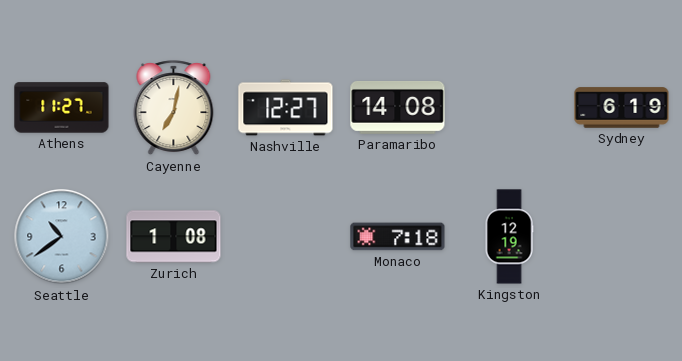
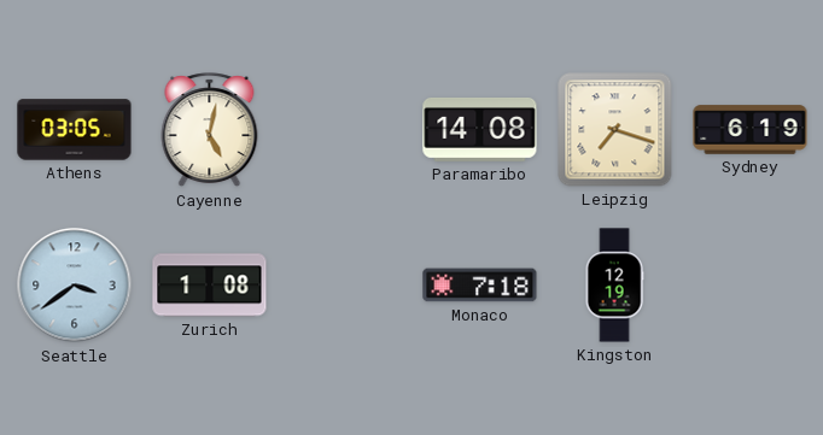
Athens: 11:27 -> 03:05 (75, 130)
Cayenne: 7:02 -> 5:02 (210, 130)
Nashville: 12:27 -> none (286, 108)
Leipzig: none -> 7:18 (615, 130)
Seattle: 10:39 -> 3:39 (75, 286)
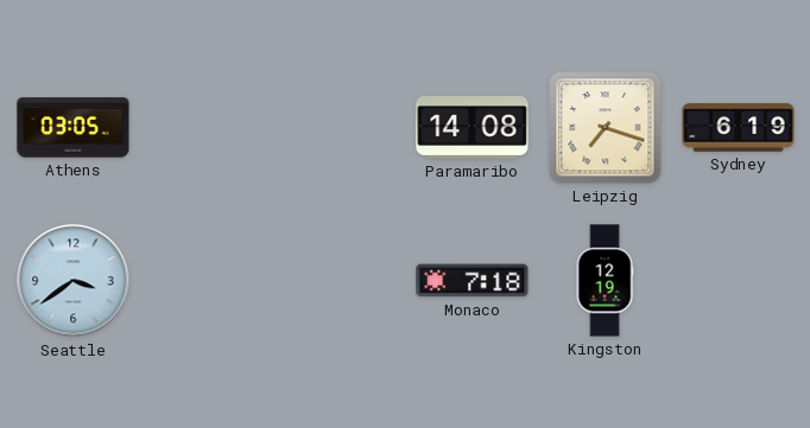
Cayenne: 5:02 -> none (210, 130)
Zurich: 1:08 -> none (210, 286)
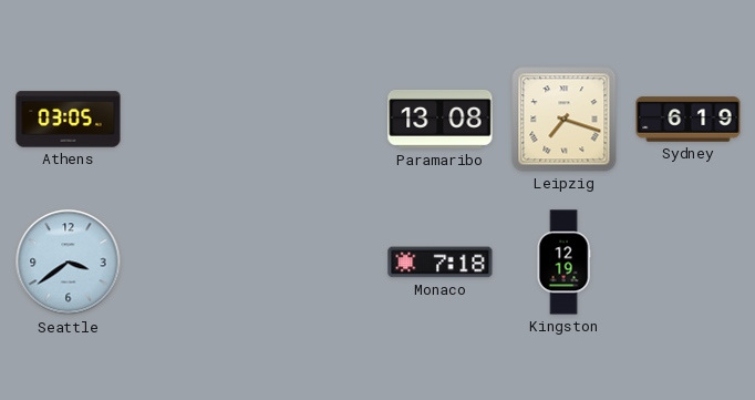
Paramaribo: 14:08 -> 13:08 (441, 120)
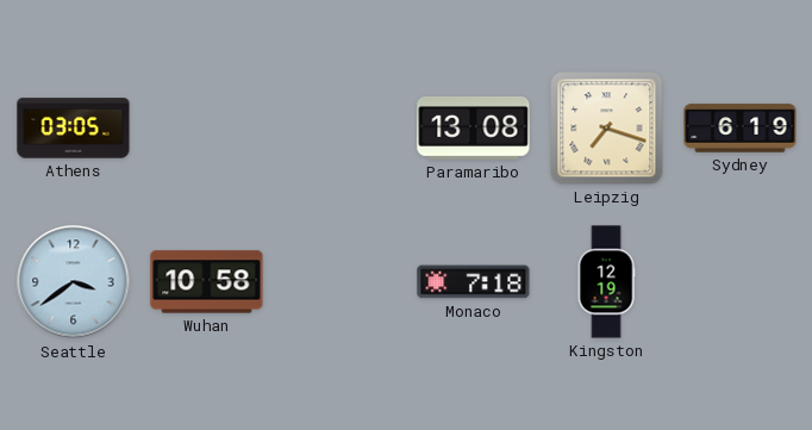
Wuhan: none -> 10:58 (207, 282)
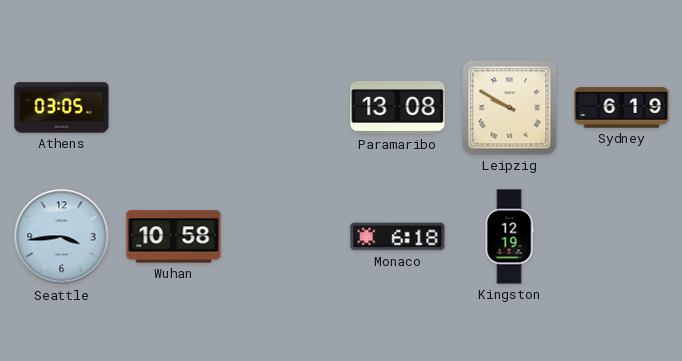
Leipzig: 7:18 -> 9:50 (510, 108)
Seattle: 3:39 -> 3:44 (62, 237)
Monaco: 7:18 -> 6:18 (398, 237)
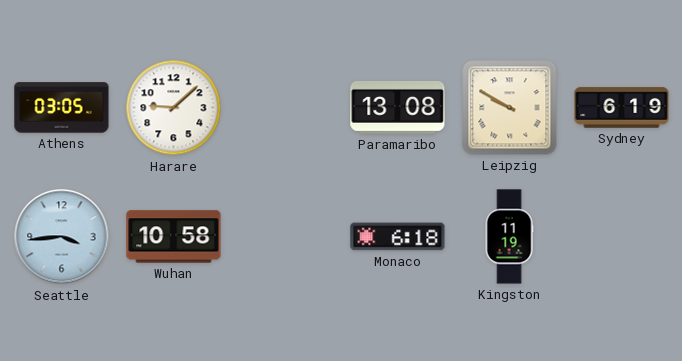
Harare: none -> 9:08 (174, 108)
Kingston: 12:19 -> 11:19 (509, 237)
